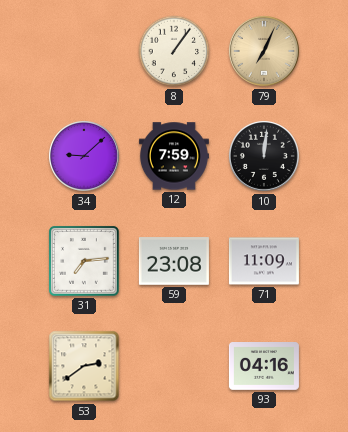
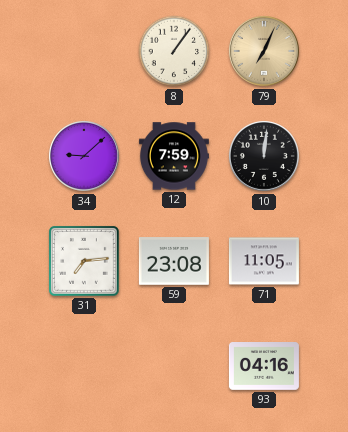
71: 11:09 -> 11:05 (264, 261)
53: 2:39 -> none (84, 366)
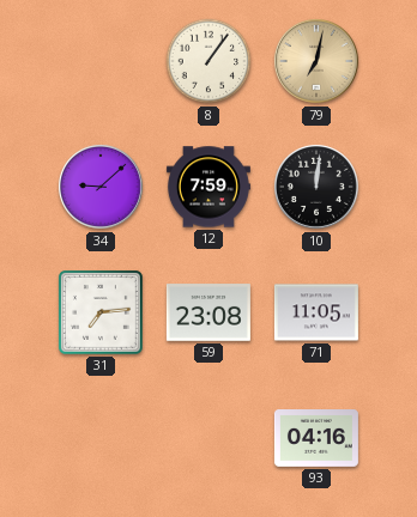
79: 7:04 -> 7:02 (316, 61)
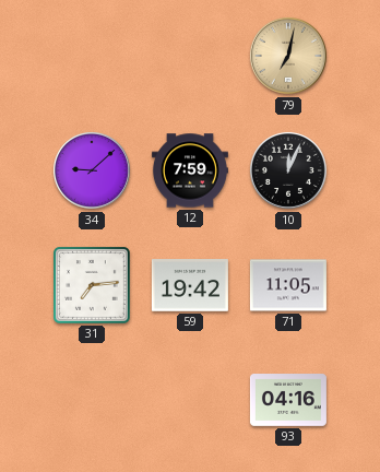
8: 1:06 -> none (208, 61)
10: 12:01 -> 12:04 (288, 170)
59: 23:08 -> 19:42 (190, 285)
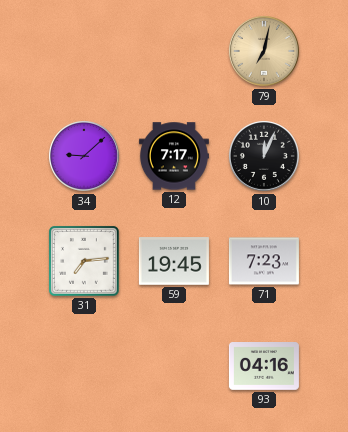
12: 7:59 -> 7:17 (174, 156)
59: 19:42 -> 19:45 (174, 261)
71: 11:05 -> 7:23 (264, 261)
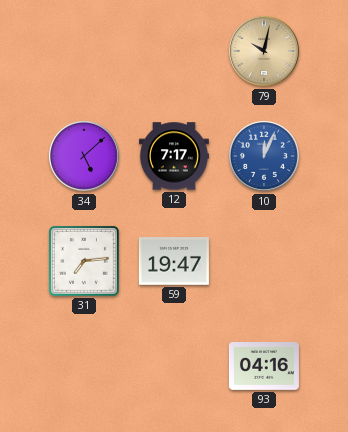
79: 7:02 -> 10:02 (264, 51)
34: 9:08 -> 5:08 (84, 156)
10 dial: black -> blue (264, 156)
59: 19:45 -> 19:47 (174, 261)
71: 7:23 -> none (264, 261)
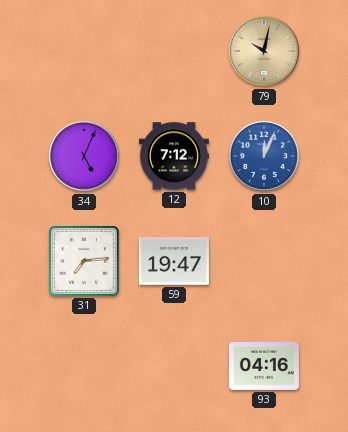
34: 5:08 -> 5:04 (84, 156)
12: 7:17 -> 7:12 (174, 156)
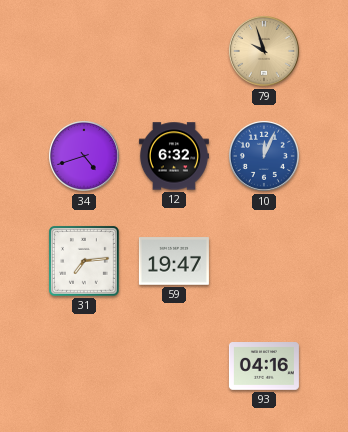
79: 10:02 -> 9:57 (264, 51)
34: 5:04 -> 4:42 (84, 156)
12: 7:12 -> 6:32 (174, 156)
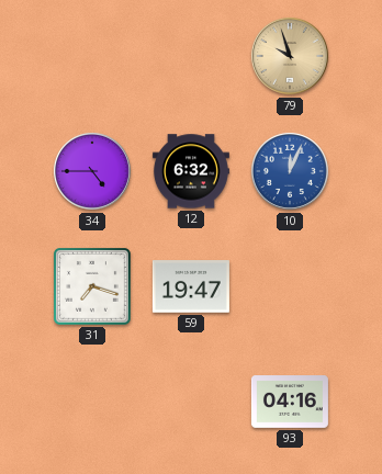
34: 4:42 -> 4:45 (92, 171)
31: 7:14 -> 7:18 (93, 286)
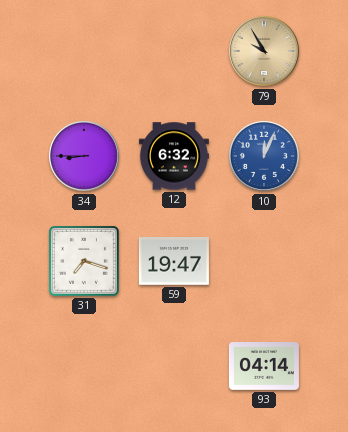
79: 9:57 -> 9:55 (264, 51)
34: 4:45 -> 8:45 (84, 156)
93: 04:16 -> 04:14 (264, 367)
